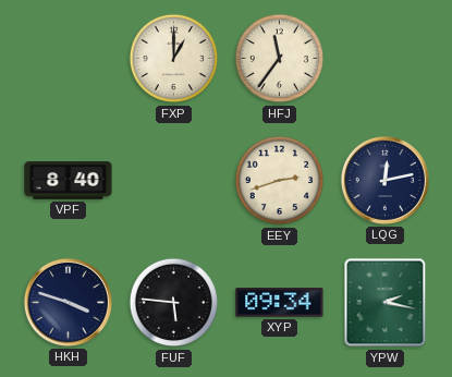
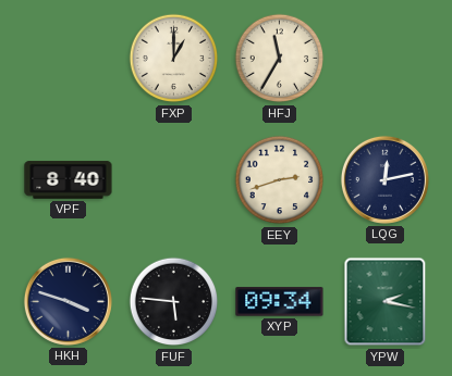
HFJ: 11:36 -> 11:35 (280, 59)
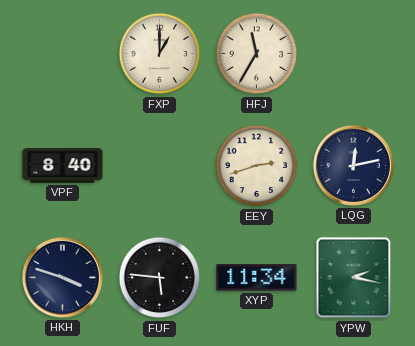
XYP: 09:34 -> 11:34 (257, 278)
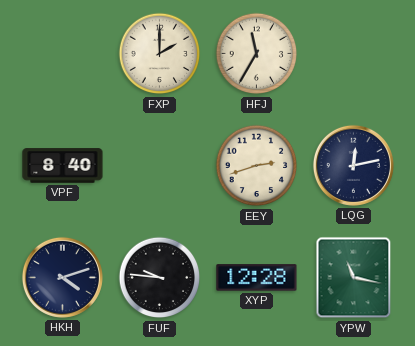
FXP: 1:00 -> 2:00 (160, 54)
HKH: 3:48 -> 4:12 (62, 277)
FUF: 5:46 -> 9:46 (160, 278)
XYP: 11:34 -> 12:28 (257, 278)
YPW: 2:17 -> 11:17 (354, 278)
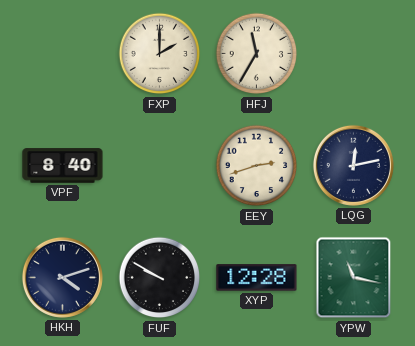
FUF: 9:46 -> 9:50 (160, 278)
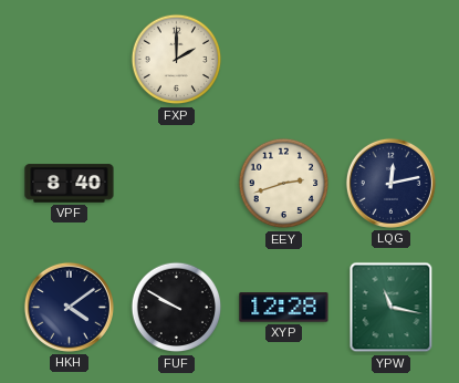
HFJ: 11:35 -> none (257, 54)
HKH: 4:12 -> 4:09 (69, 307)
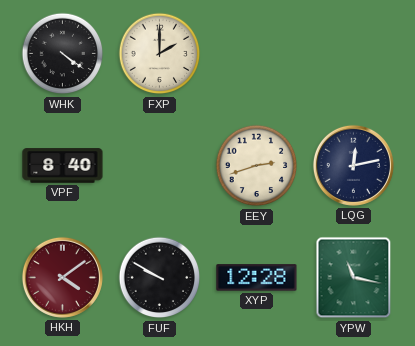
WHK: none -> 4:21 (63, 54)
HKH dial: navy -> burgundy (62, 277)
